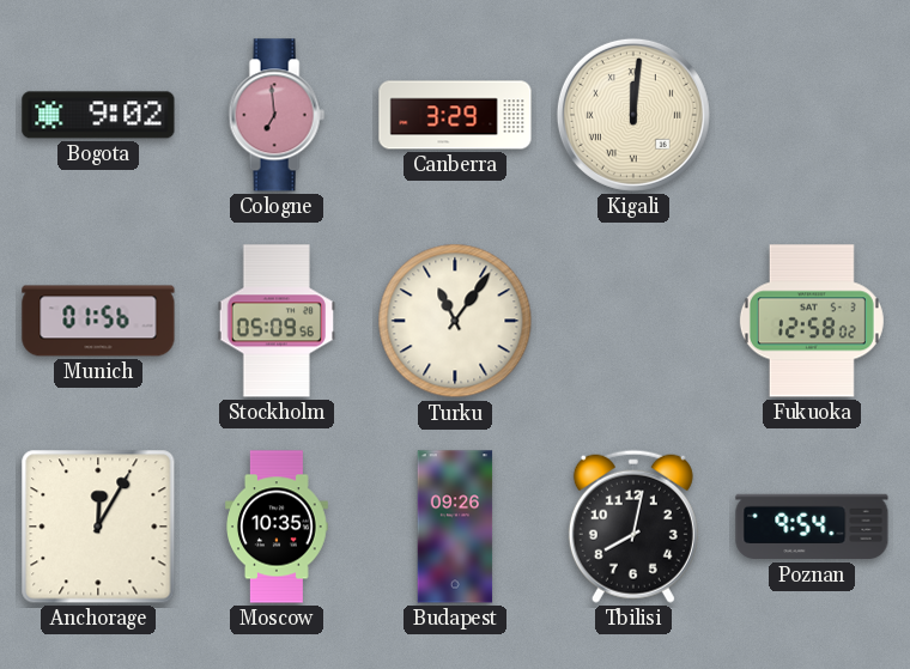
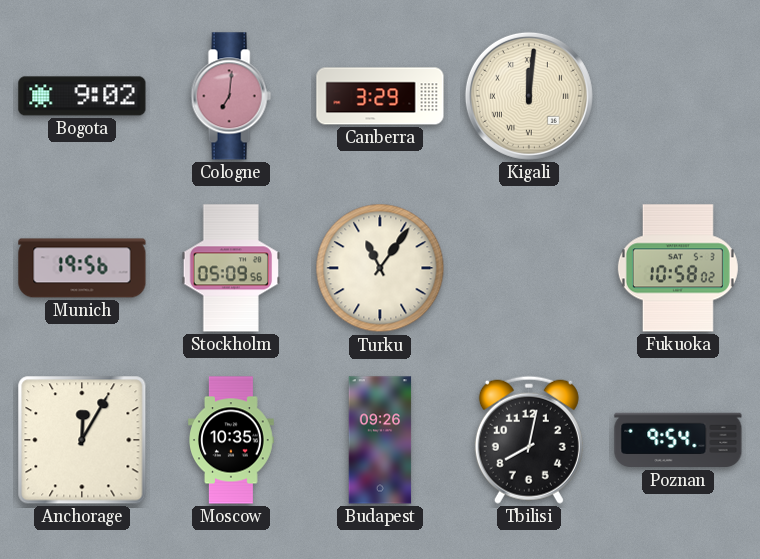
Cologne: 6:59 -> 7:01 (231, 96)
Munich: 01:56 -> 19:56 (82, 268)
Fukuoka: 12:58 -> 10:58 (678, 268)
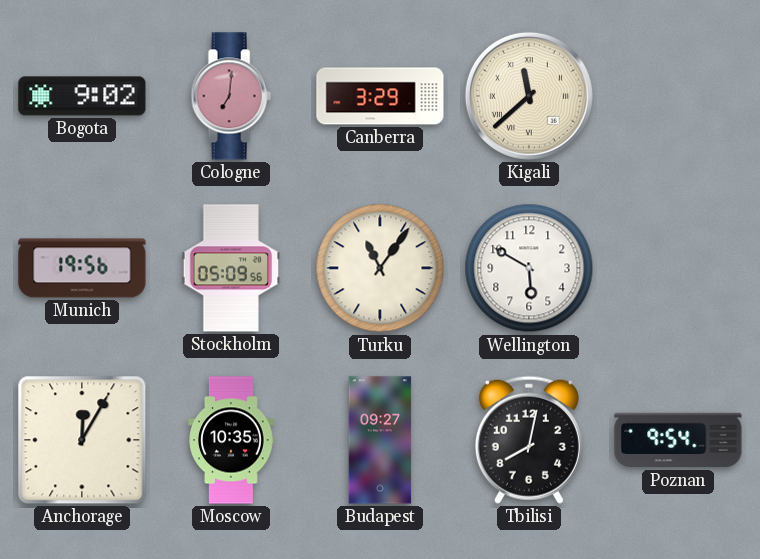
Kigali: 12:01 -> 11:38 (529, 96)
Wellington: none -> 5:50 (529, 268)
Fukuoka: 10:58 -> none (678, 268)
Budapest: 09:26 -> 09:27 (380, 440)
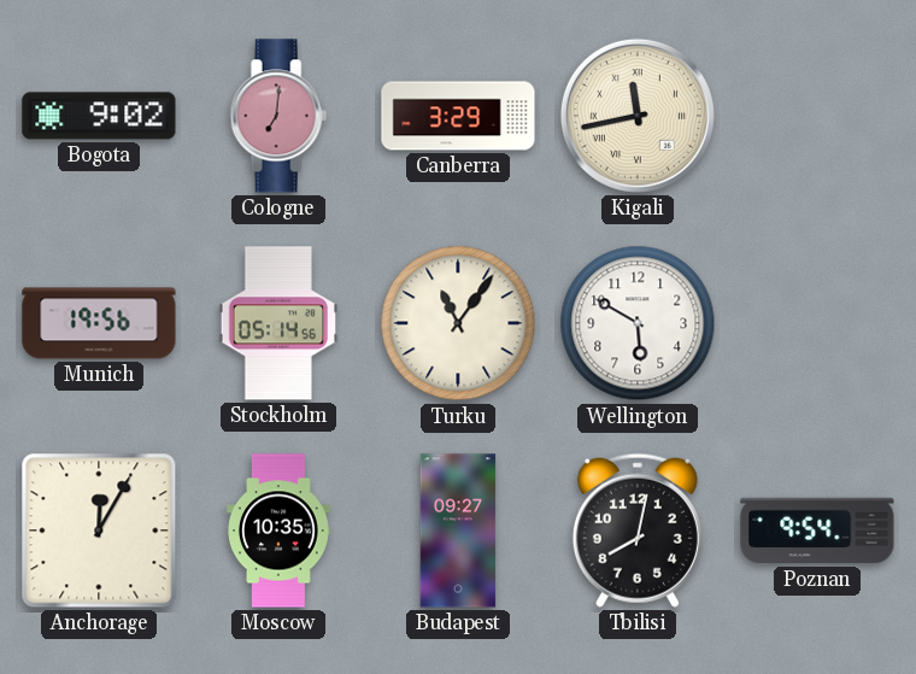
Kigali: 11:38 -> 11:43 (638, 116)
Stockholm: 05:09 -> 05:14 (278, 323)
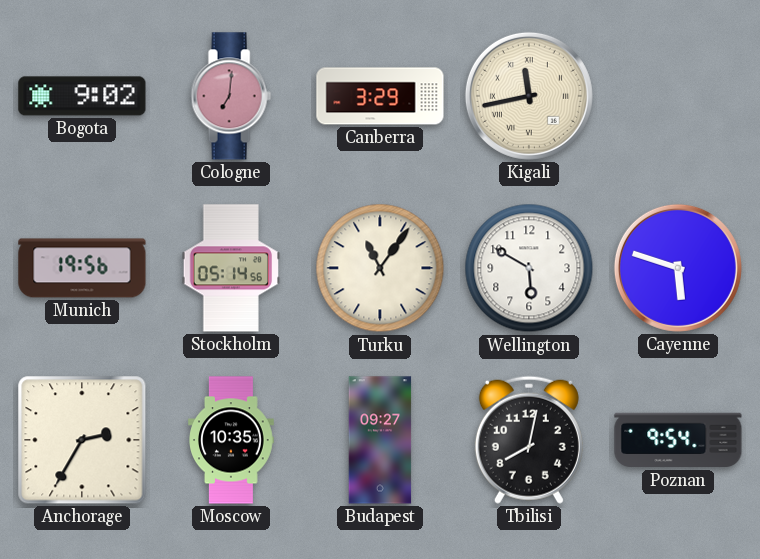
Cayenne: none -> 5:48 (678, 268)
Anchorage: 12:05 -> 2:35 (82, 440)
